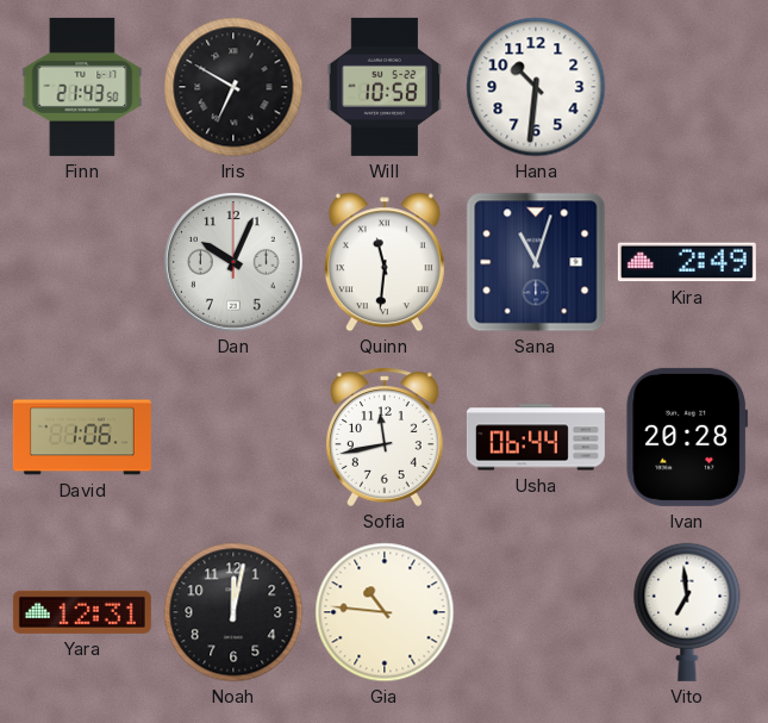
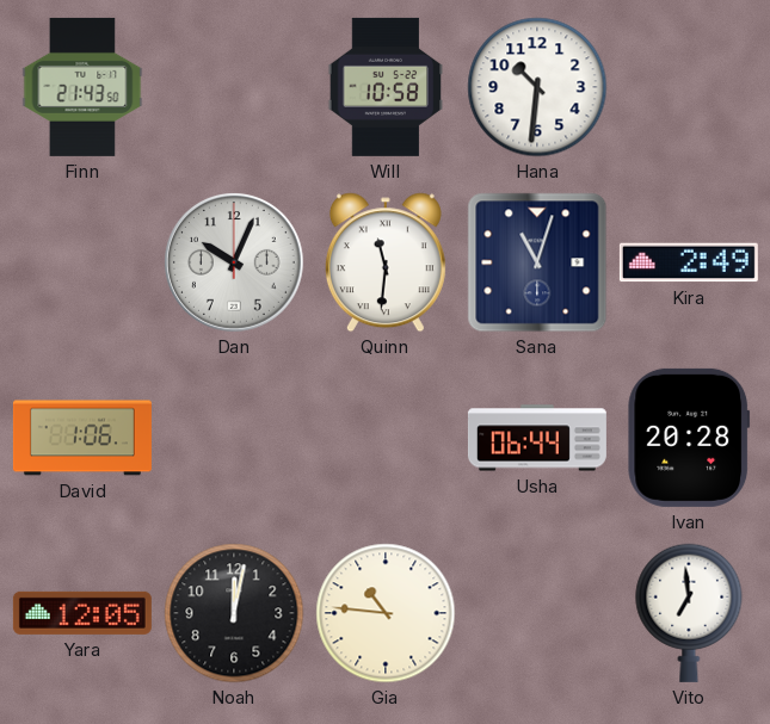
Iris: 6:50 -> none (233, 87)
Sofia: 11:43 -> none (385, 437)
Yara: 12:31 -> 12:05 (82, 613)
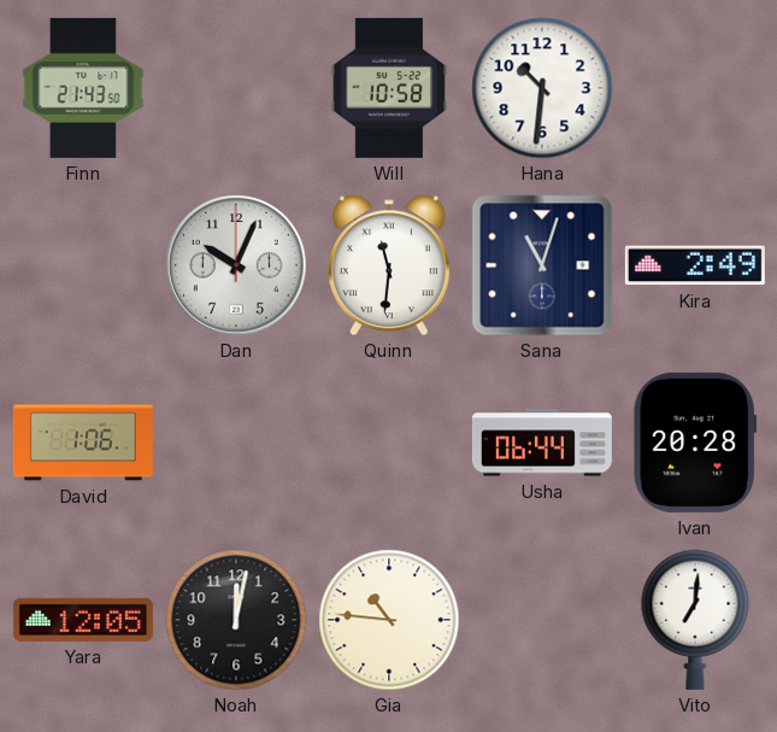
Vito: 6:59 -> 7:01 (695, 620)
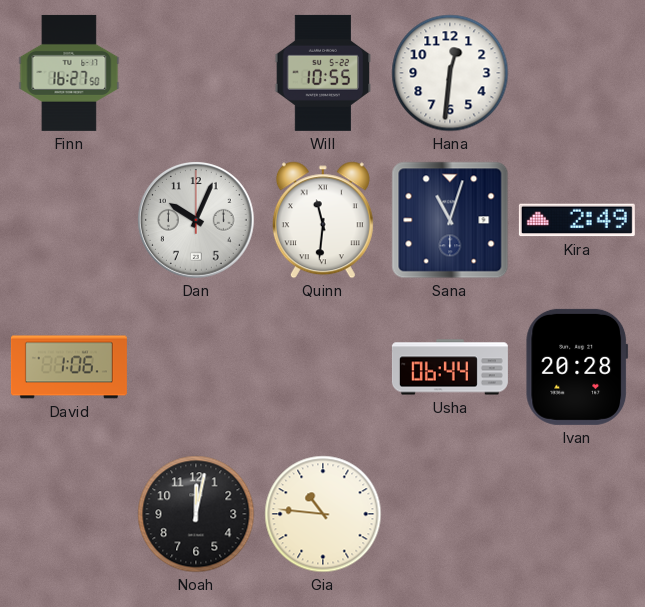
Finn: 21:43 -> 16:27 (69, 73)
Will: 10:58 -> 10:55 (323, 73)
Hana: 10:31 -> 12:31 (450, 73)
Yara: 12:05 -> none (83, 620)
Vito: 7:01 -> none (695, 620)
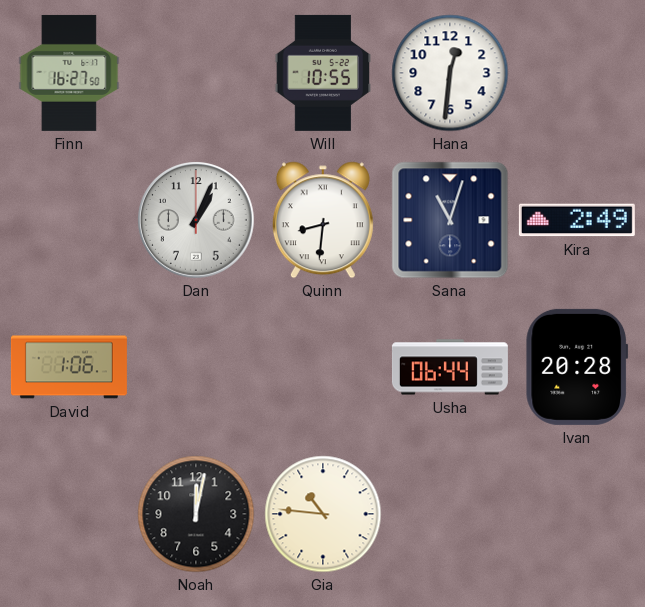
Dan: 10:04 -> 1:04 (197, 221)
Quinn: 11:31 -> 8:31 (323, 220)
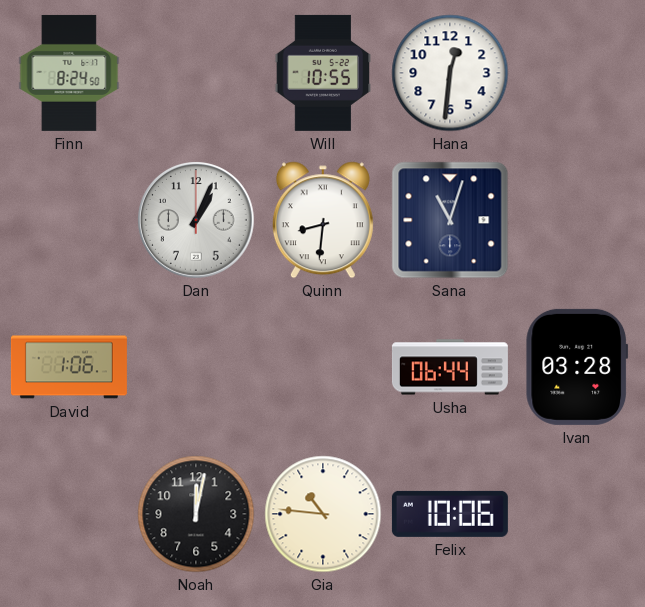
Finn: 16:27 -> 8:24 (69, 73)
Kira: 2:49 -> none (577, 220)
Ivan: 20:28 -> 03:28 (577, 367)
Felix: none -> 10:06 (450, 514)
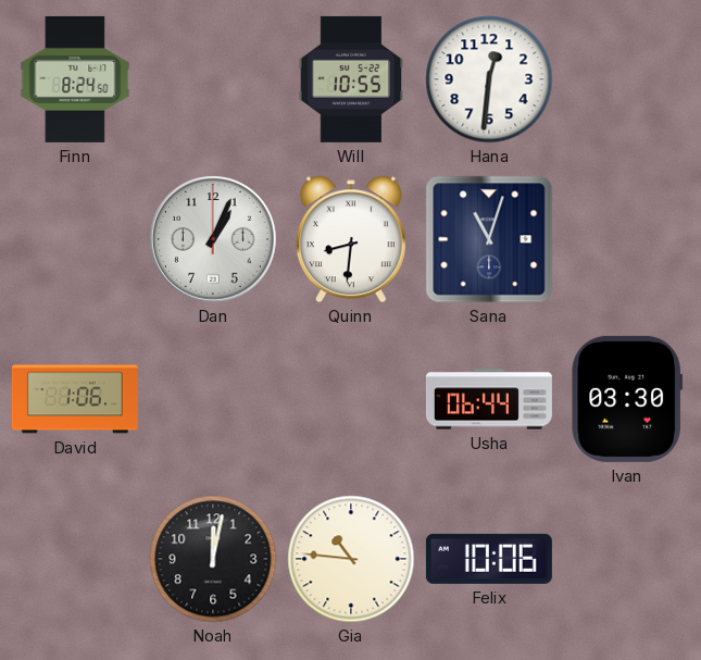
Ivan: 03:28 -> 03:30 (627, 399)
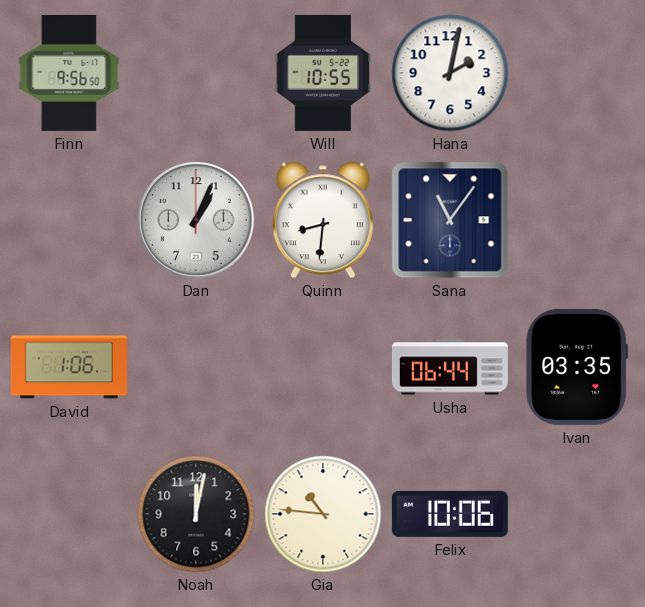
Finn: 8:24 -> 9:56 (69, 73)
Hana: 12:31 -> 2:02 (450, 73)
Sana: 11:03 -> 11:06 (450, 220)
Ivan: 03:30 -> 03:35 (577, 367)
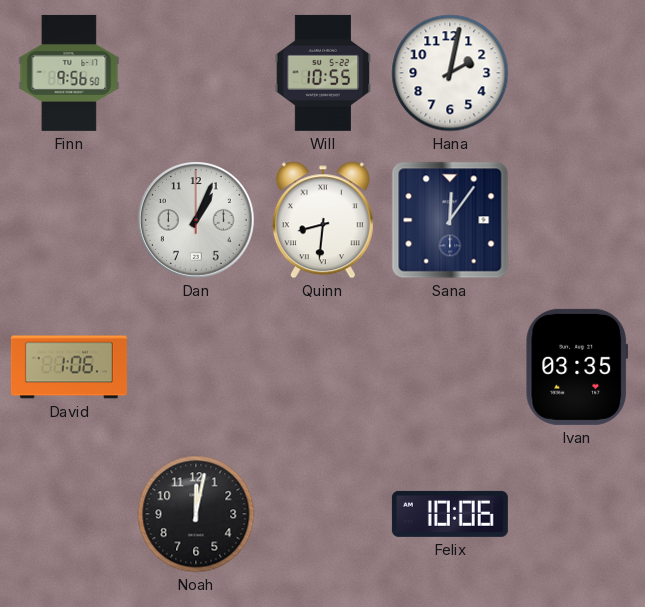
Sana: 11:06 -> 12:06 (450, 220)
Usha: 06:44 -> none (450, 367)
Gia: 10:46 -> none (323, 514)
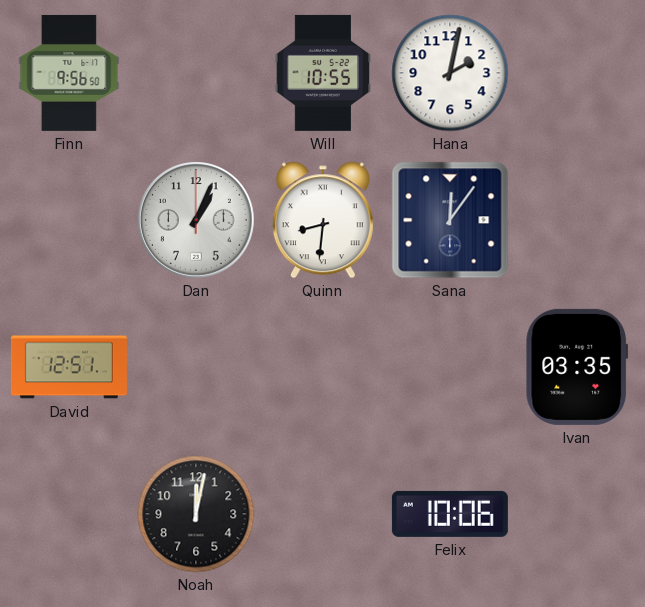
David: 1:06 -> 12:51 (69, 367)
